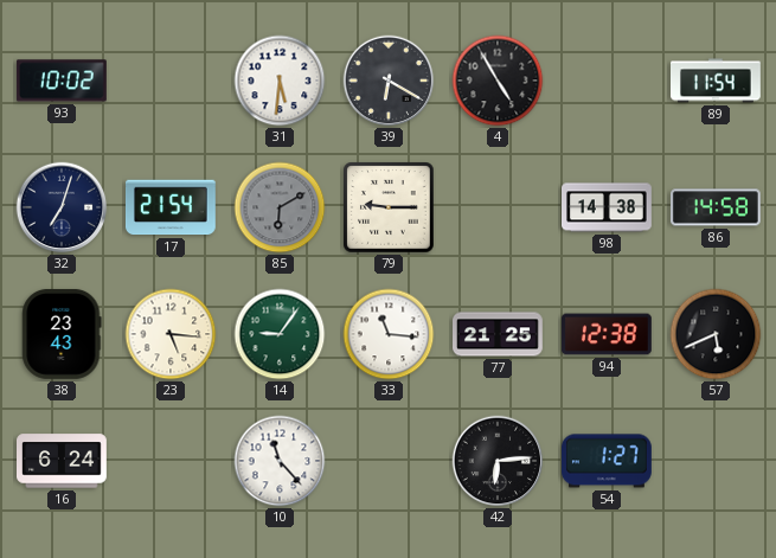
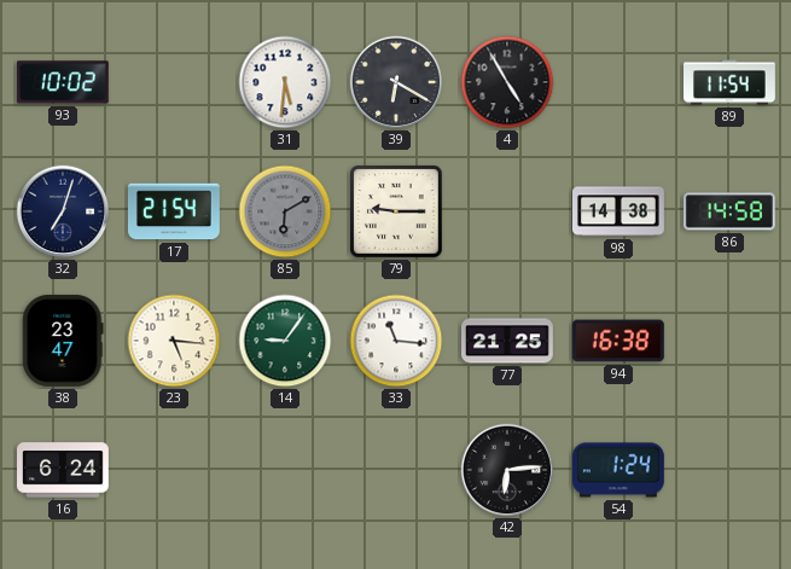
38: 23:43 -> 23:47 (63, 341)
94: 12:38 -> 16:38 (618, 341)
57: 5:41 -> none (716, 334)
10: 11:23 -> none (280, 461)
54: 1:27 -> 1:24 (620, 470)
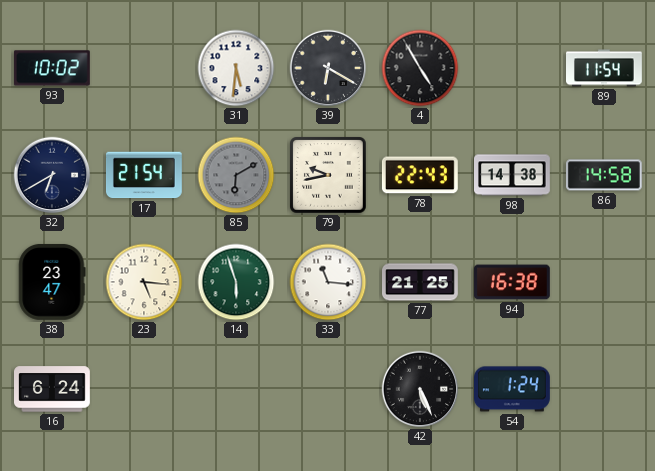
32: 7:03 -> 6:40 (52, 175)
79: 9:15 -> 9:43 (328, 175)
78: none -> 22:43 (420, 175)
14: 9:06 -> 5:57 (236, 282)
42: 6:14 -> 5:26 (420, 389)
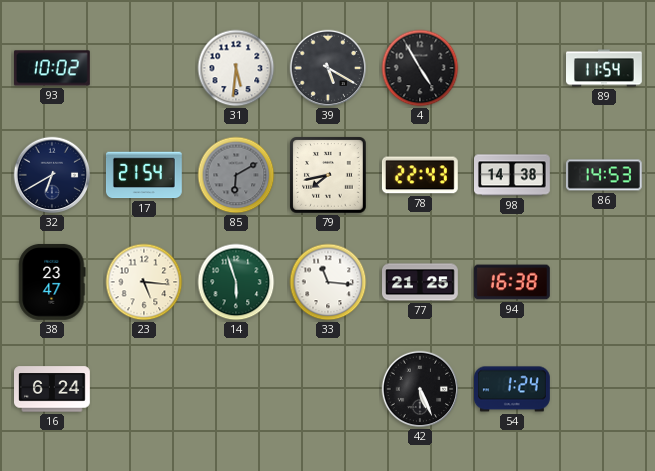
39: 6:20 -> 5:20 (328, 68)
79: 9:43 -> 7:43 (328, 175)
86: 14:58 -> 14:53 (604, 175)
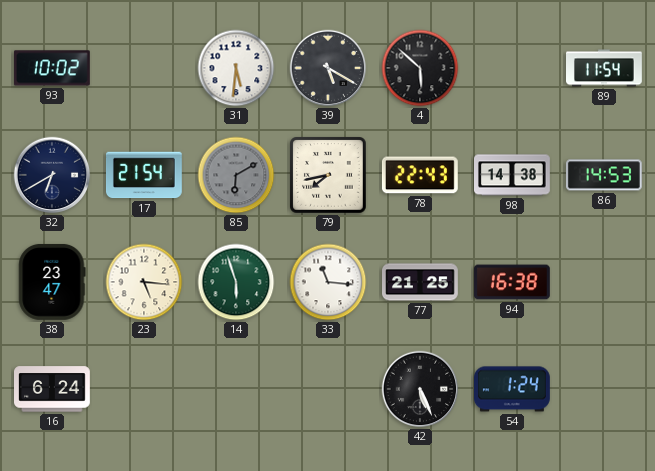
4: 4:55 -> 5:52 (420, 68)
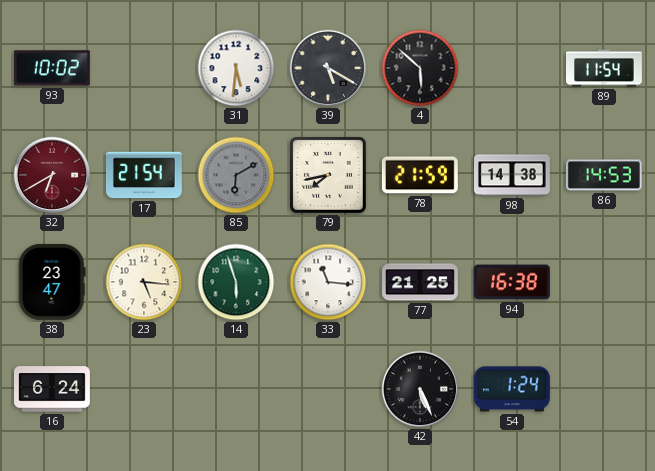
32 dial: navy -> burgundy (52, 175)
78: 22:43 -> 21:59 (420, 175)
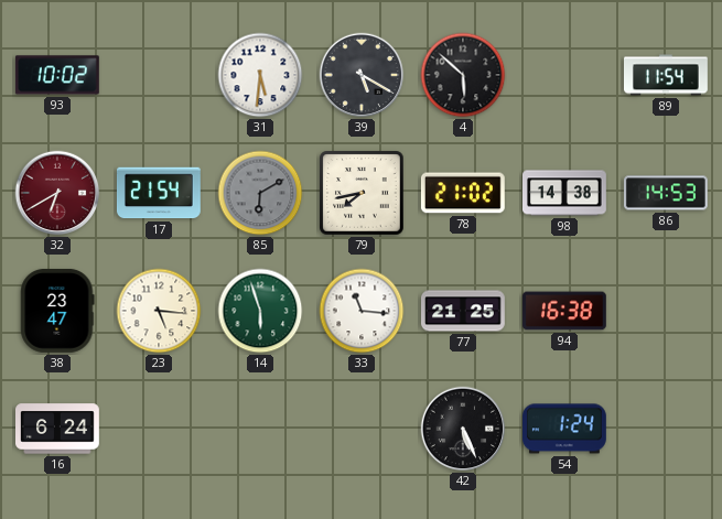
78: 21:59 -> 21:02 (463, 193)
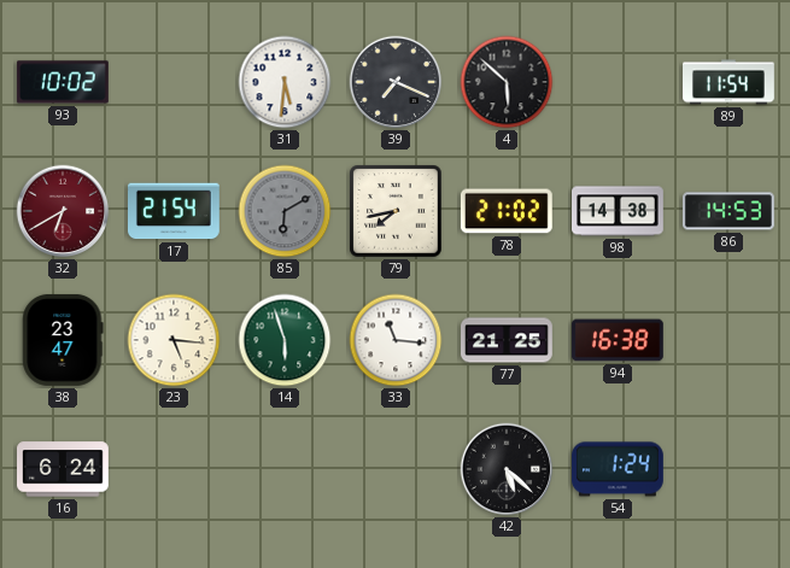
39: 5:20 -> 7:19 (396, 82)
42: 5:26 -> 5:22 (507, 469)
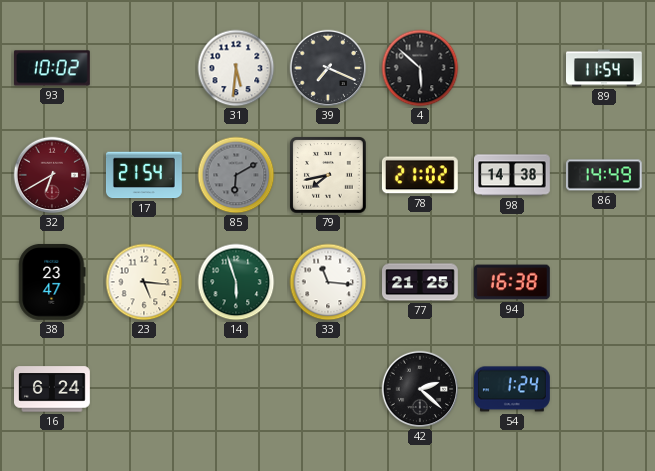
86: 14:53 -> 14:49 (604, 175)
42: 5:22 -> 2:22 (420, 389)
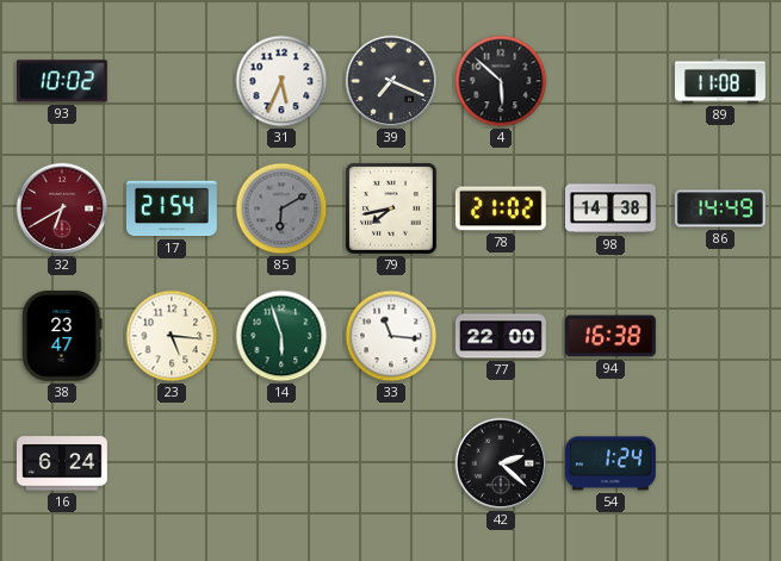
31: 5:31 -> 5:34 (281, 81)
89: 11:54 -> 11:08 (721, 81)
77: 21:25 -> 22:00 (502, 336)
